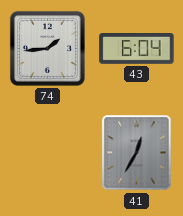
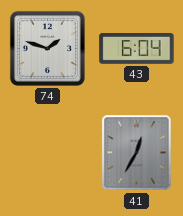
74: 1:44 -> 1:48 (47, 48)
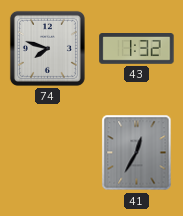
74: 1:48 -> 7:48 (47, 48)
43: 6:04 -> 1:32 (137, 49)
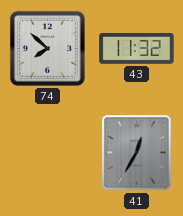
74: 7:48 -> 7:52 (47, 48)
43: 1:32 -> 11:32 (137, 49)
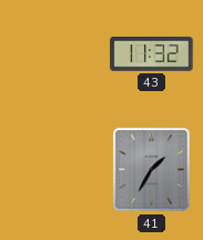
74: 7:52 -> none (47, 48)
41: 12:35 -> 1:35 (152, 170)
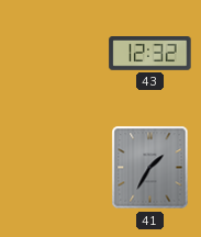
43: 11:32 -> 12:32 (150, 54)
